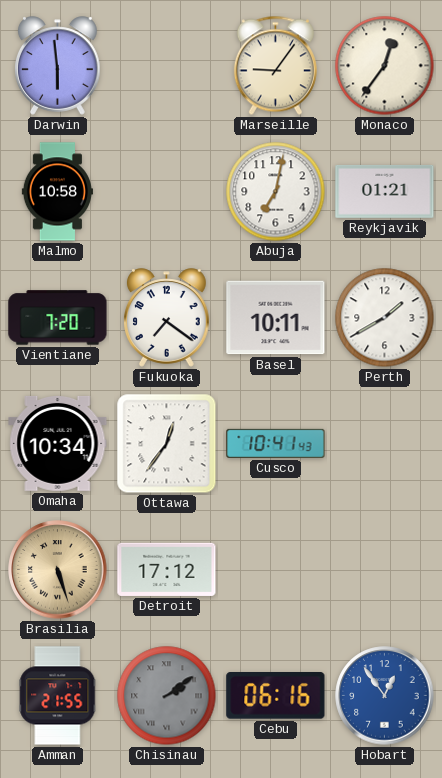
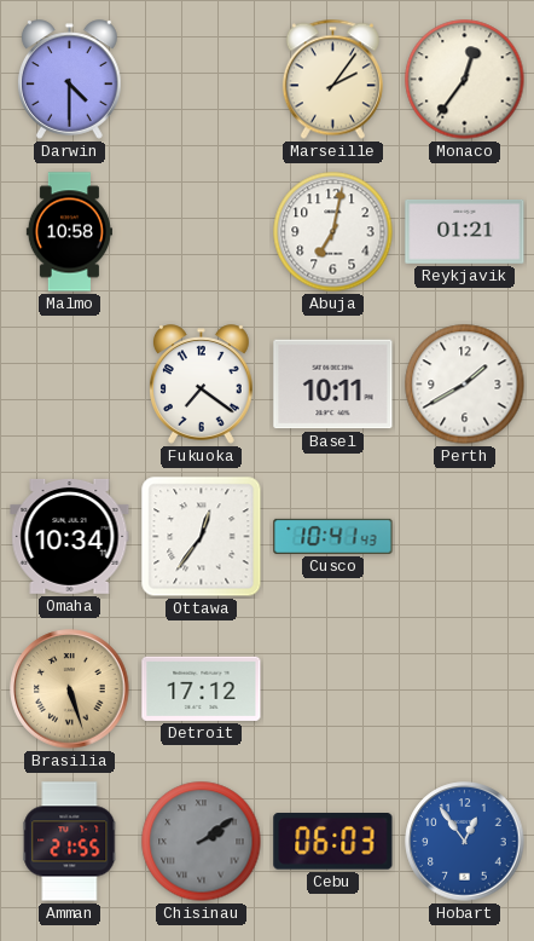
Darwin: 5:59 -> 4:30 (70, 80)
Marseille: 9:06 -> 2:06 (332, 80)
Vientiane: 7:20 -> none (58, 318)
Cebu: 06:16 -> 06:03 (333, 842)
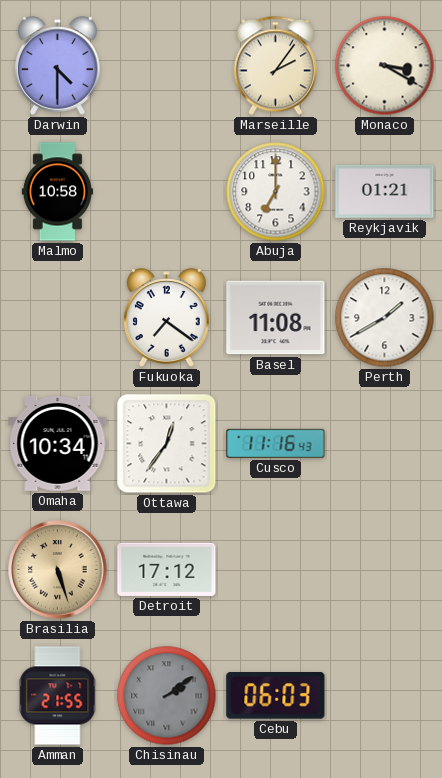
Monaco: 12:36 -> 3:20 (385, 66)
Abuja: 7:02 -> 7:00 (276, 192)
Basel: 10:11 -> 11:08 (276, 318)
Cusco: 10:41 -> 11:16 (276, 443)
Hobart: 12:54 -> none (465, 842)
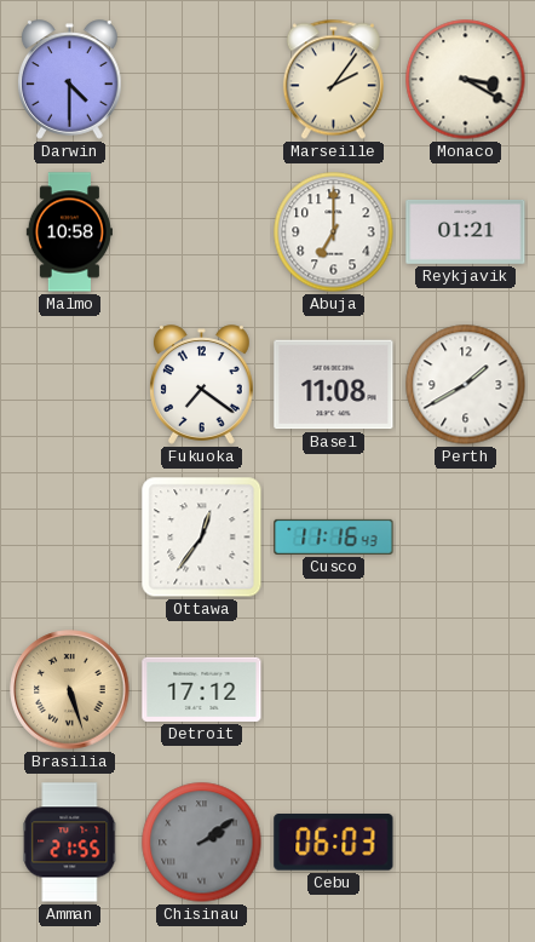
Omaha: 10:34 -> none (58, 443)
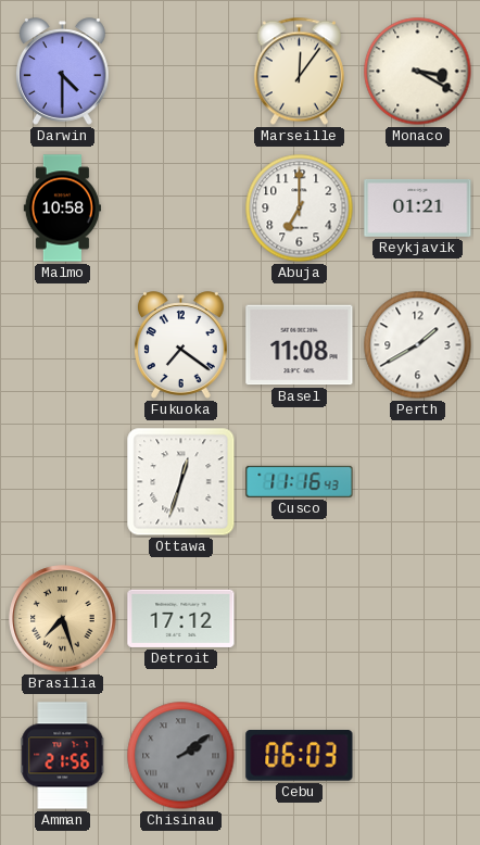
Marseille: 2:06 -> 12:06 (299, 72)
Ottawa: 12:36 -> 12:33 (181, 482)
Brasilia: 5:27 -> 7:27 (63, 619)
Amman: 21:55 -> 21:56 (63, 756)
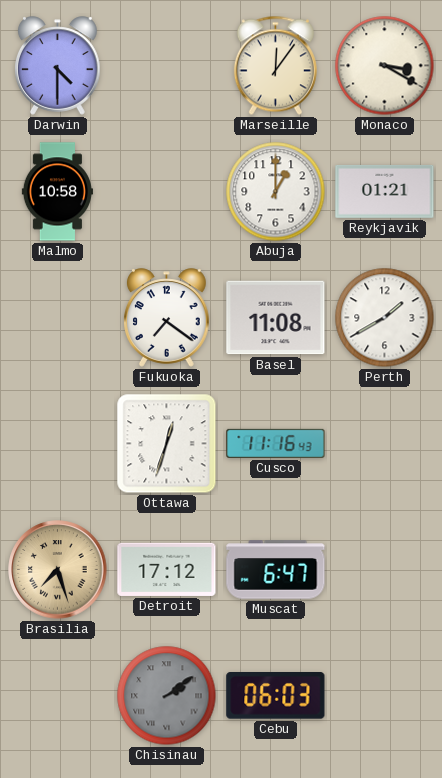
Abuja: 7:00 -> 1:00 (276, 192)
Muscat: none -> 6:47 (276, 570)
Amman: 21:56 -> none (63, 756)
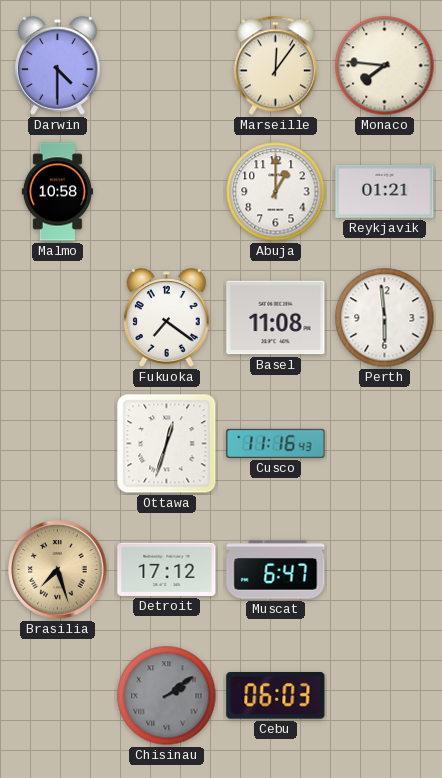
Monaco: 3:20 -> 7:46 (385, 66)
Perth: 1:40 -> 5:59 (385, 318)
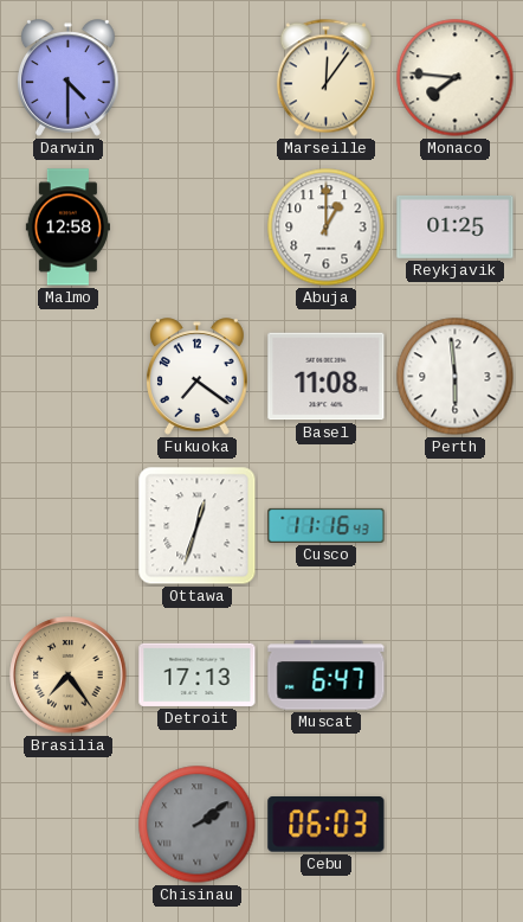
Malmo: 10:58 -> 12:58 (67, 228)
Reykjavik: 01:21 -> 01:25 (456, 226)
Brasilia: 7:27 -> 7:24 (69, 676)
Detroit: 17:12 -> 17:13 (198, 674)
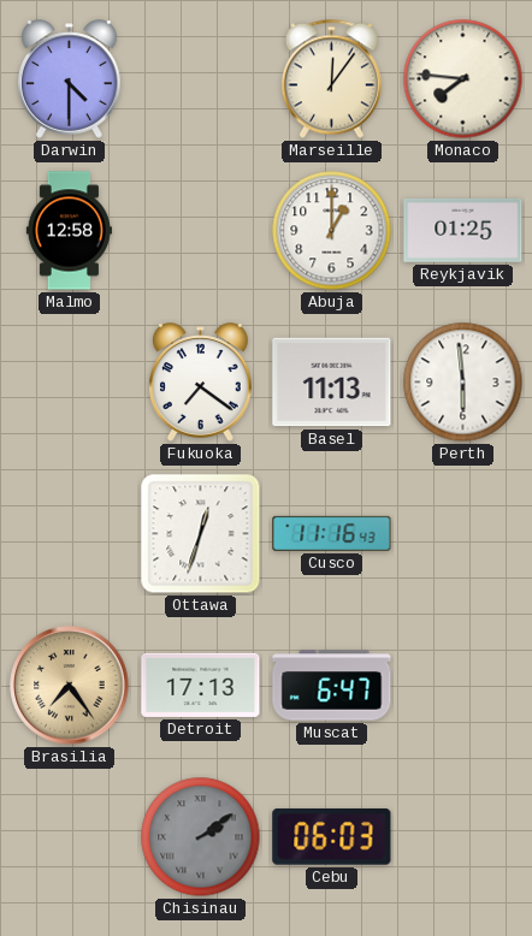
Basel: 11:08 -> 11:13 (332, 383)
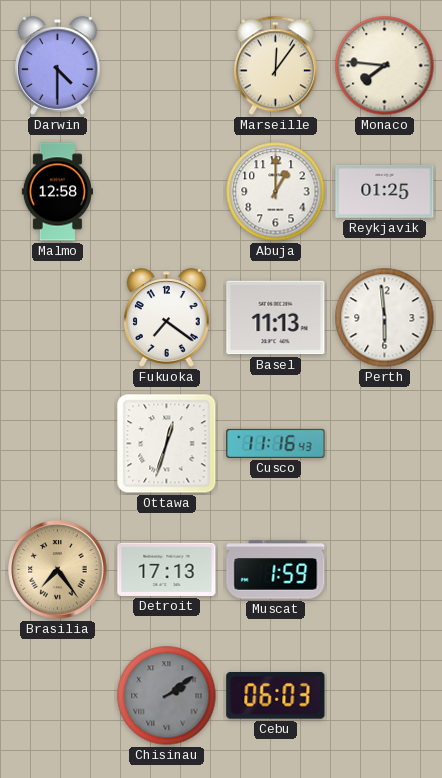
Muscat: 6:47 -> 1:59 (276, 570)
